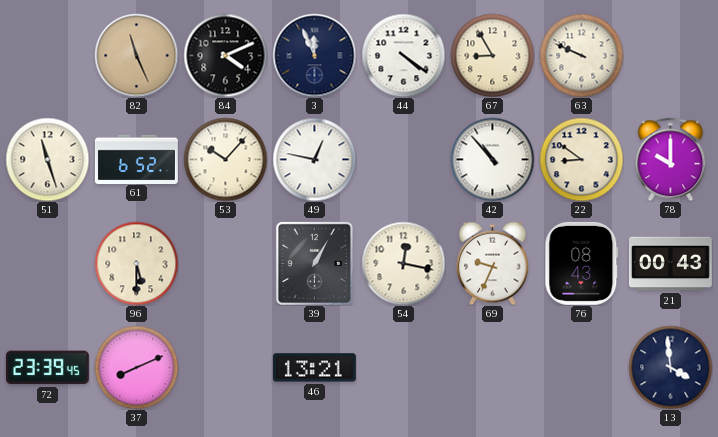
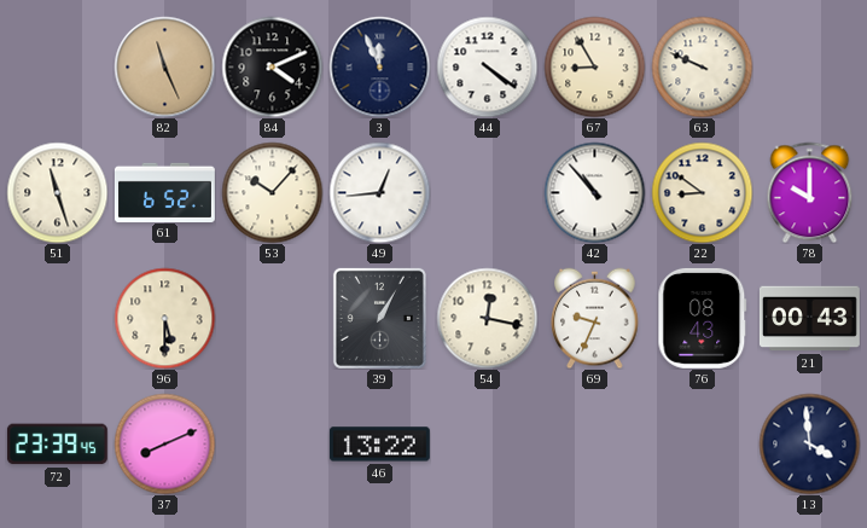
49: 12:47 -> 12:44 (379, 192)
46: 13:21 -> 13:22 (379, 445)
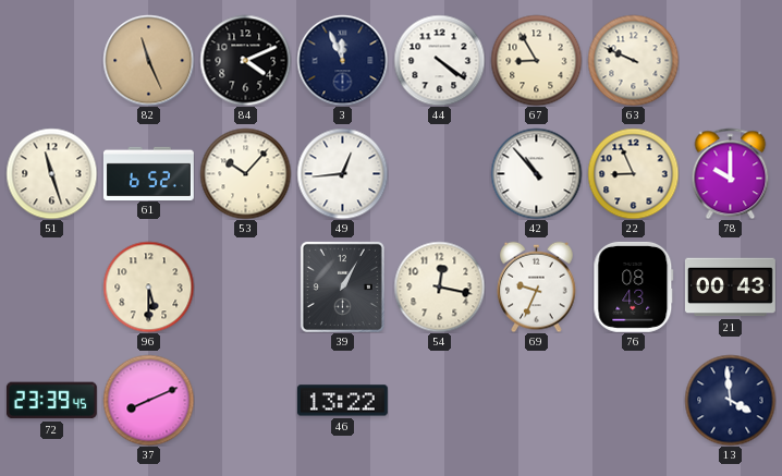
22: 8:51 -> 8:56 (633, 173)
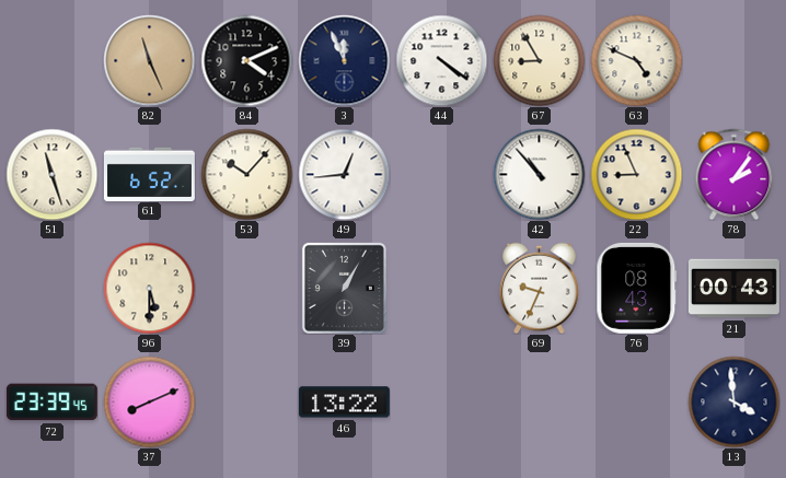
63: 9:49 -> 4:49 (636, 60)
78: 10:00 -> 2:06 (735, 174)
54: 12:17 -> none (439, 286)
